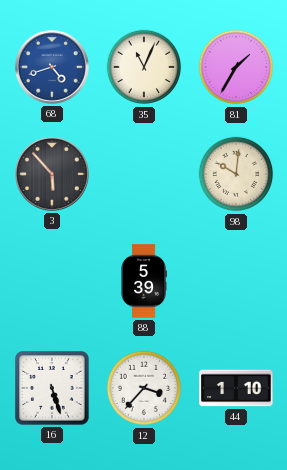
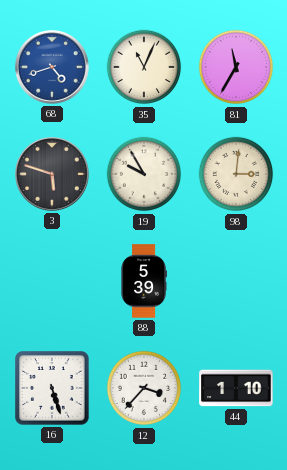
81: 1:35 -> 11:35 (236, 67)
3: 5:53 -> 5:48 (53, 175)
19: none -> 9:55 (144, 174)
98: 10:01 -> 3:01 (236, 174)
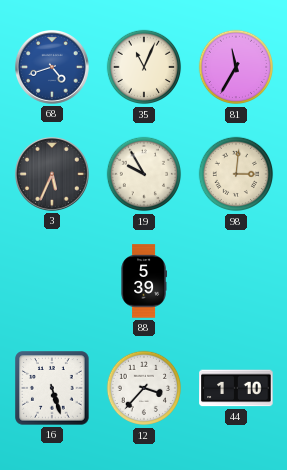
3: 5:48 -> 5:34 (53, 175)
